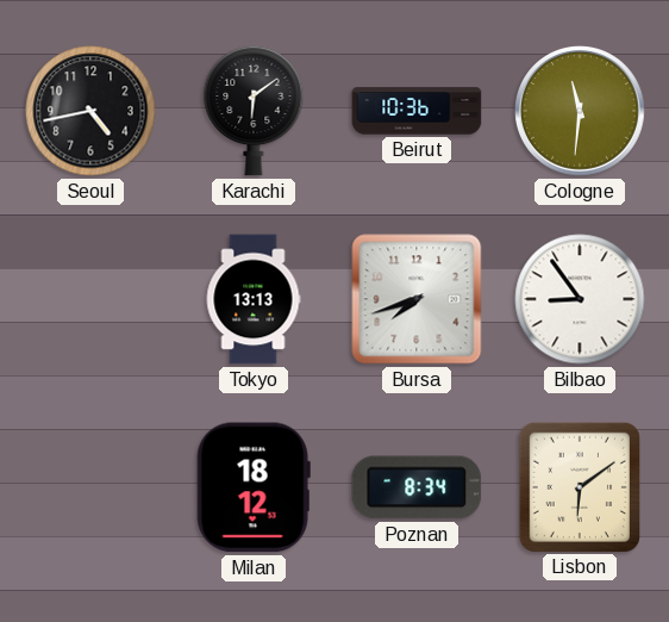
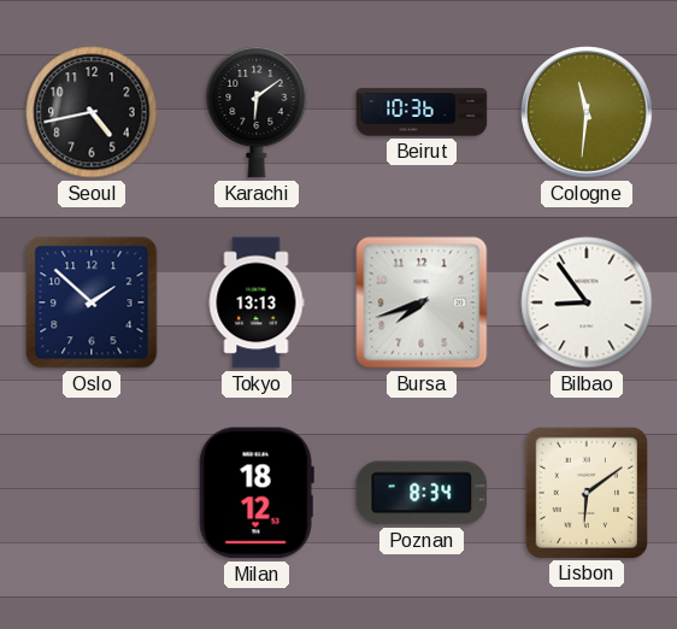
Oslo: none -> 1:52 (92, 302)
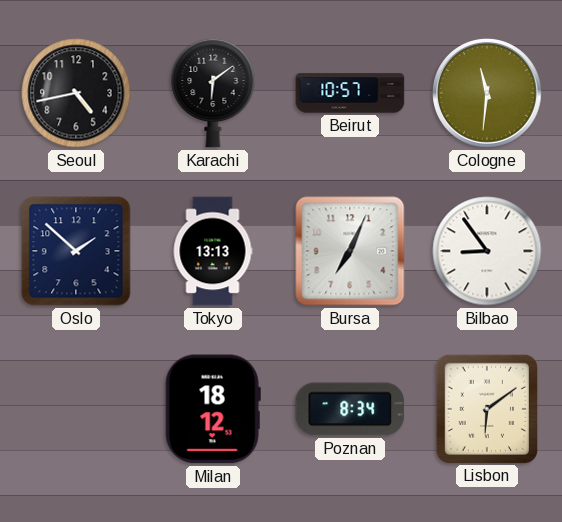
Beirut: 10:36 -> 10:57 (350, 93)
Bursa: 7:42 -> 7:04 (350, 251)
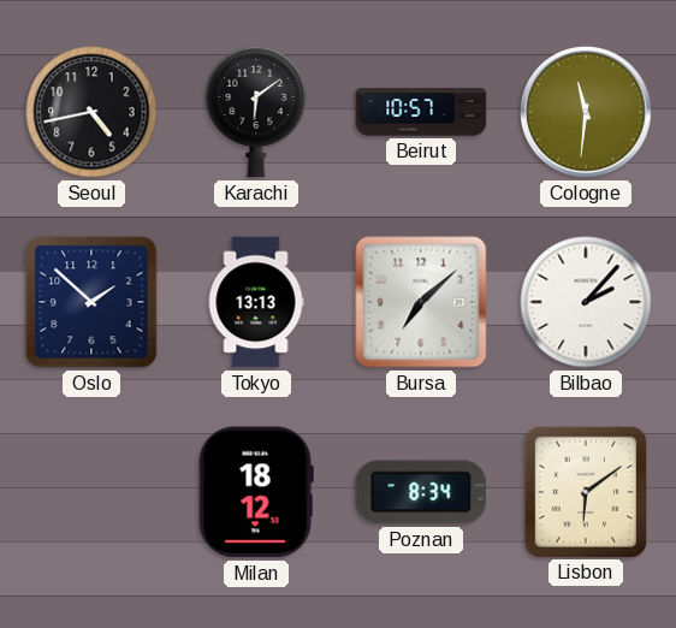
Bursa: 7:04 -> 7:08 (421, 302)
Bilbao: 8:54 -> 2:07 (586, 302)
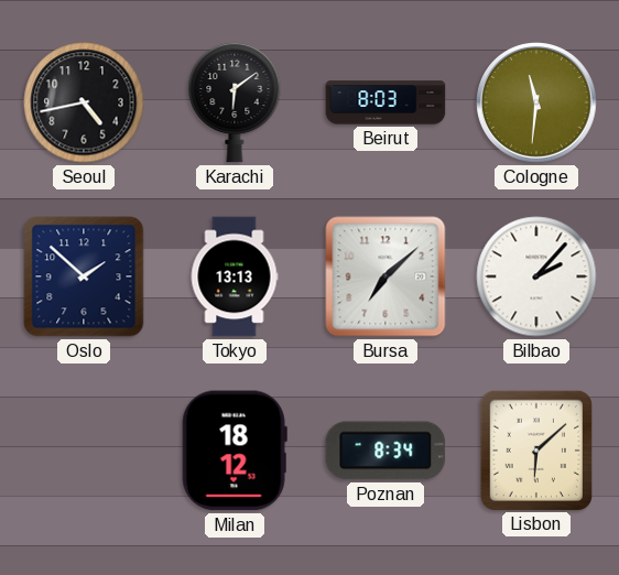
Beirut: 10:57 -> 8:03 (385, 102)
Lisbon: 6:09 -> 6:08 (535, 449)
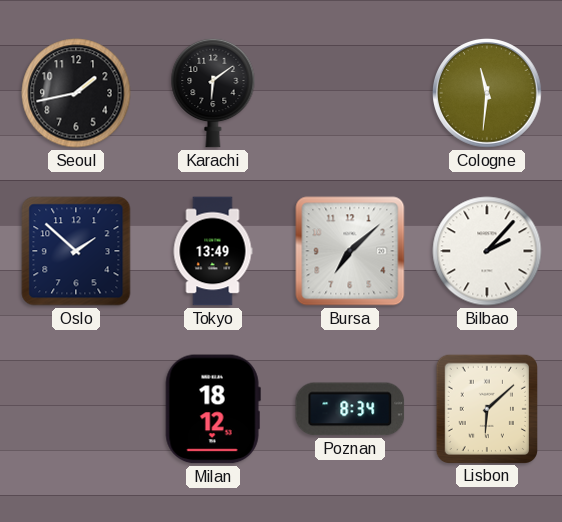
Seoul: 4:43 -> 1:43 (76, 93)
Beirut: 8:03 -> none (385, 102)
Tokyo: 13:13 -> 13:49 (213, 251)
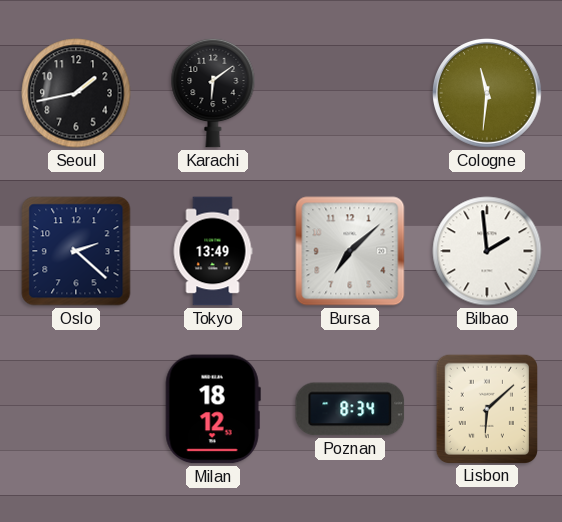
Oslo: 1:52 -> 2:22 (76, 251)
Bilbao: 2:07 -> 1:59 (487, 251)
